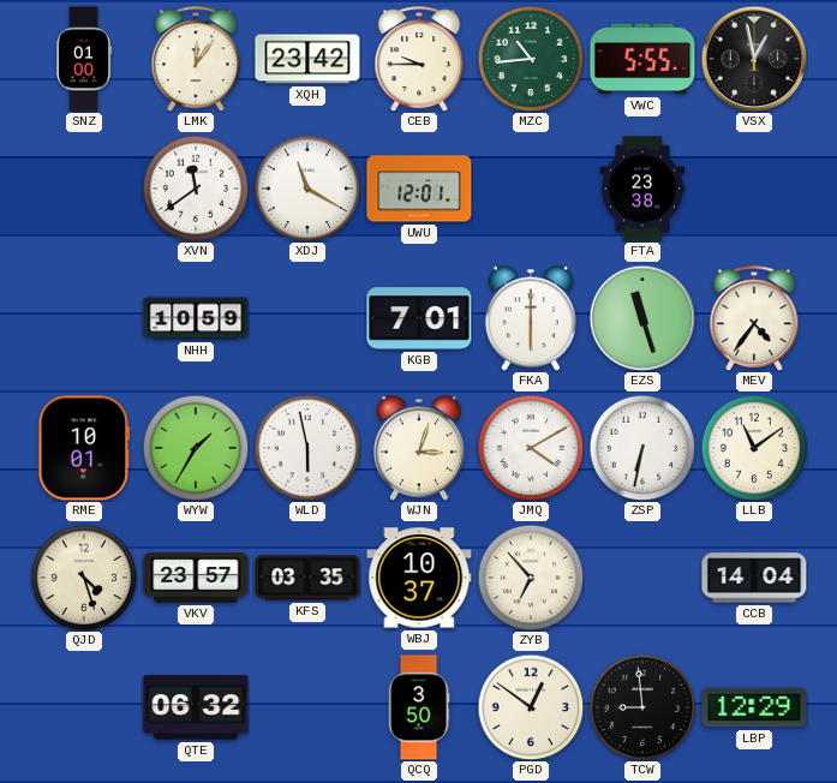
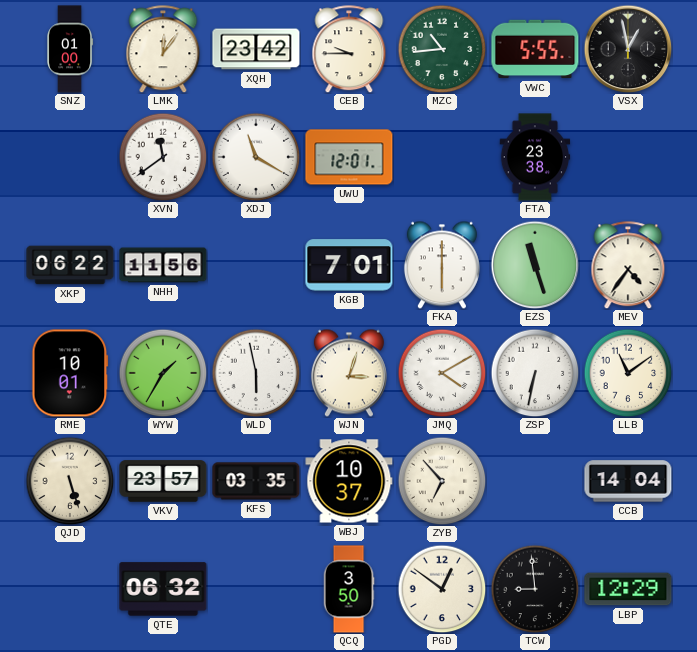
XKP: none -> 06:22 (70, 265)
NHH: 10:59 -> 11:56 (163, 265)
QJD: 4:27 -> 5:27 (70, 481)
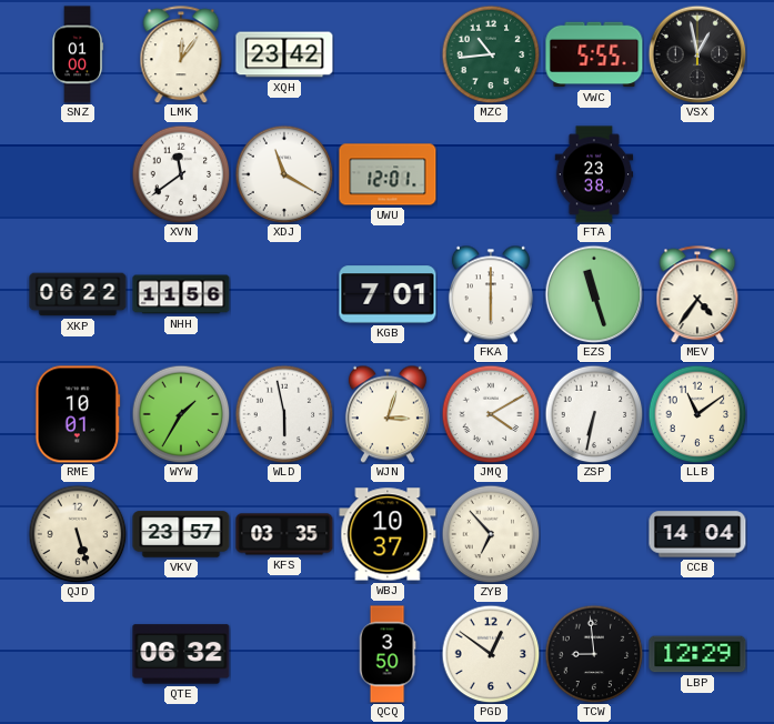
CEB: 9:45 -> none (349, 49)
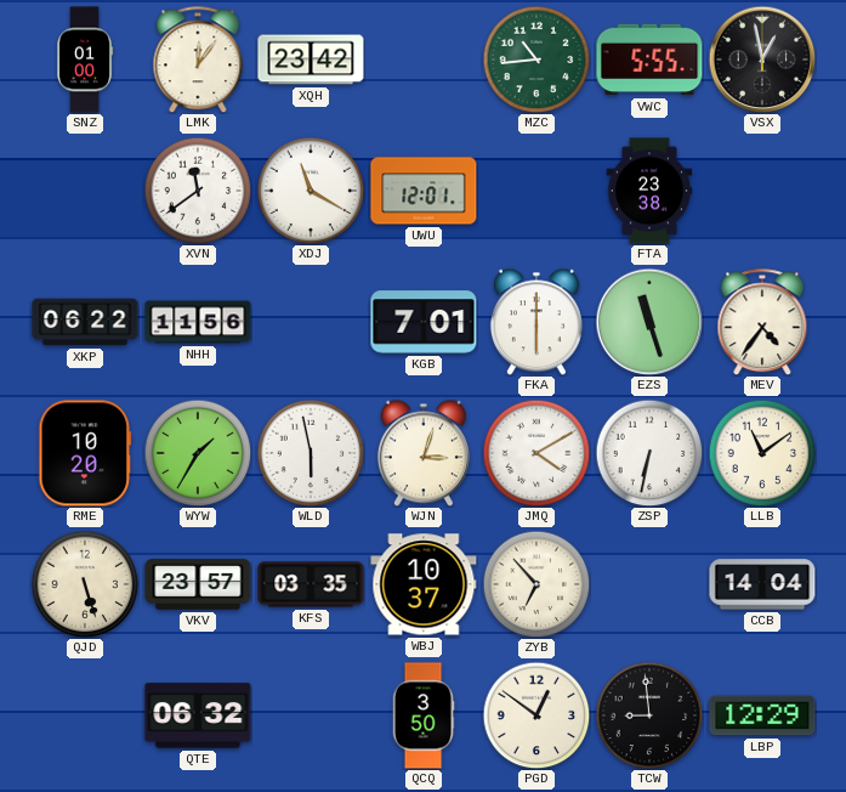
RME: 10:01 -> 10:20 (85, 453)
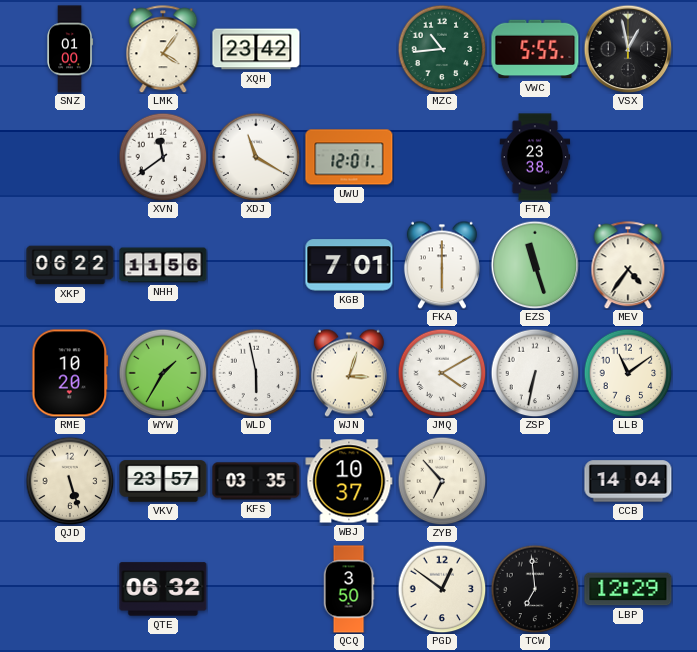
LMK: 12:06 -> 4:06 (163, 49)
TCW: 8:59 -> 6:59 (535, 589)
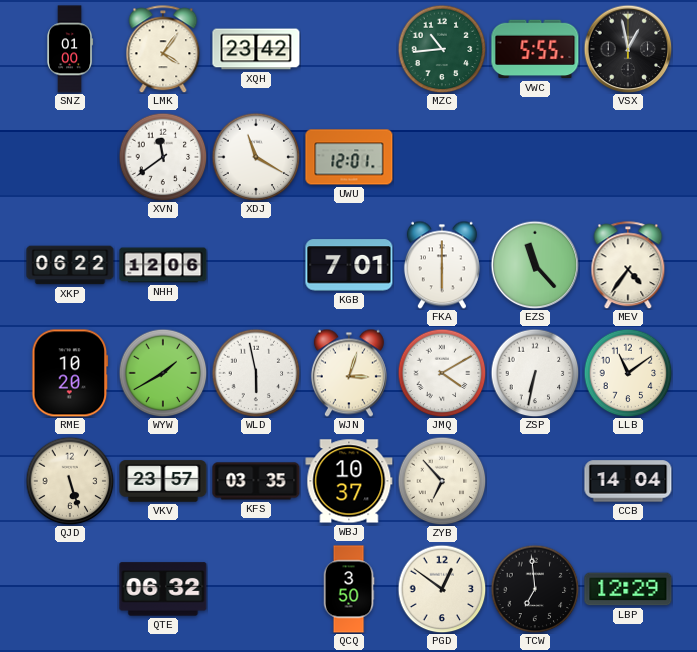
FTA: 23:38 -> none (535, 157)
NHH: 11:56 -> 12:06 (163, 265)
EZS: 11:27 -> 11:23 (535, 265)
WYW: 1:35 -> 1:40 (163, 373)
